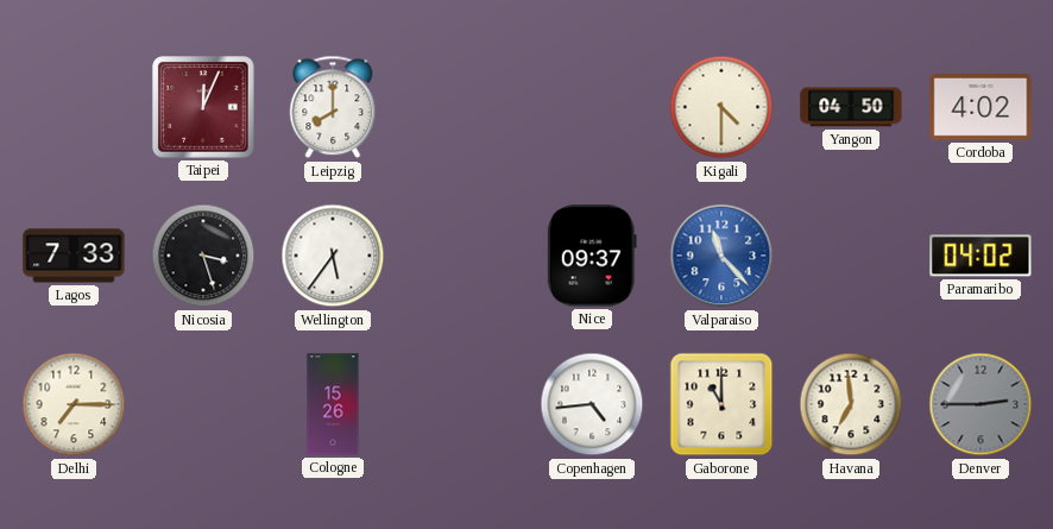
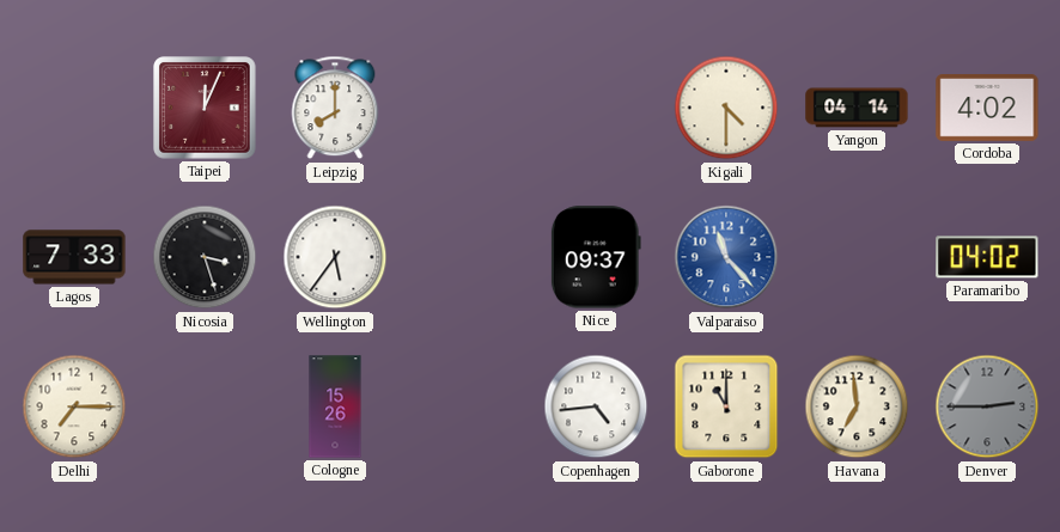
Yangon: 04:50 -> 04:14 (857, 108)
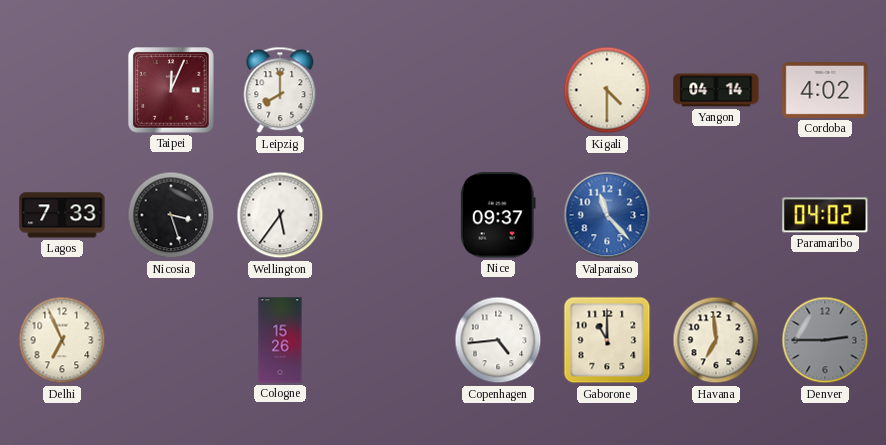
Delhi: 7:15 -> 6:56 (62, 340)
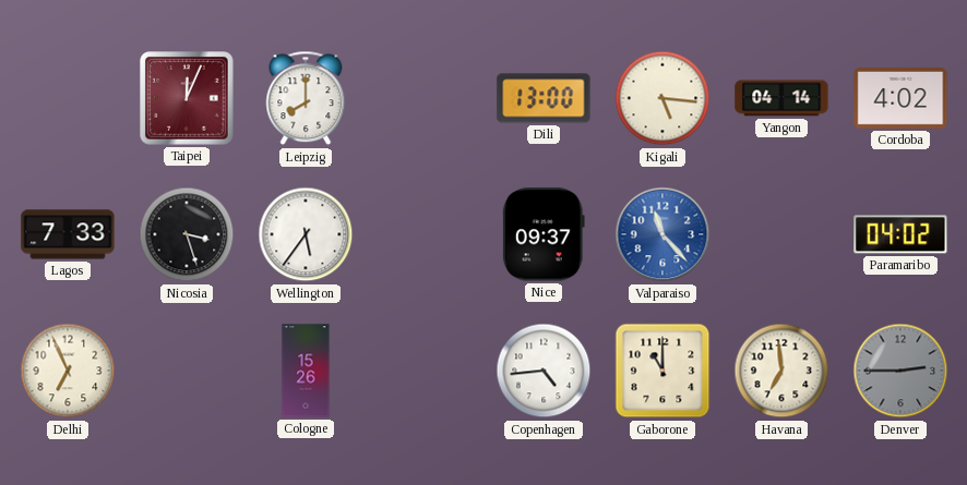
Dili: none -> 13:00 (544, 98)
Kigali: 4:30 -> 5:16 (662, 98)
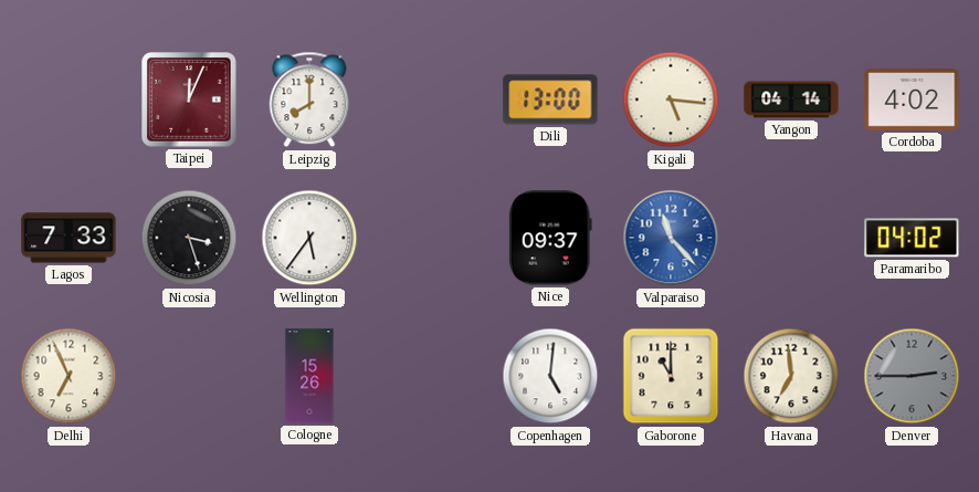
Copenhagen: 4:44 -> 5:01 (550, 376)
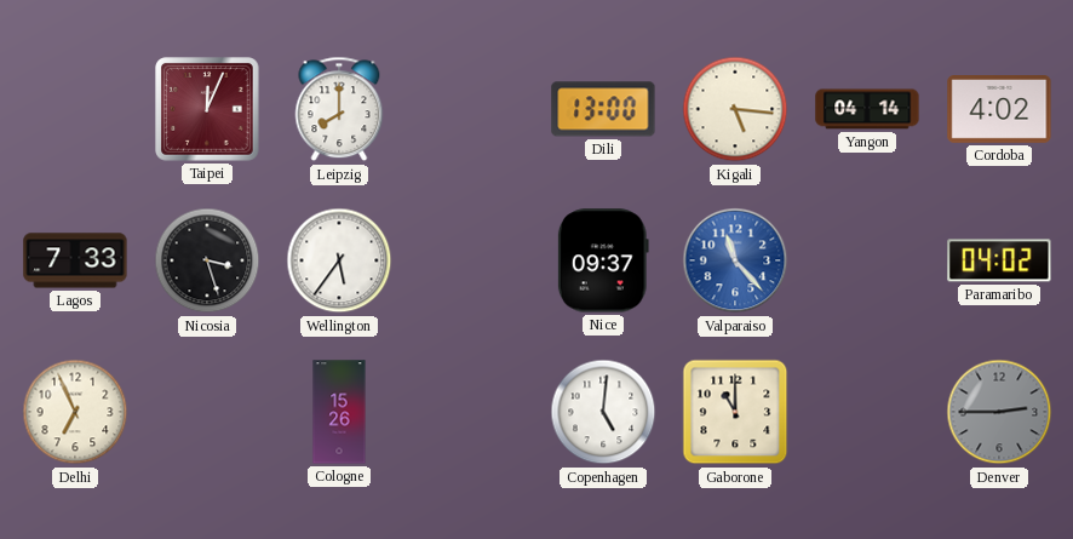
Havana: 6:59 -> none (791, 376)
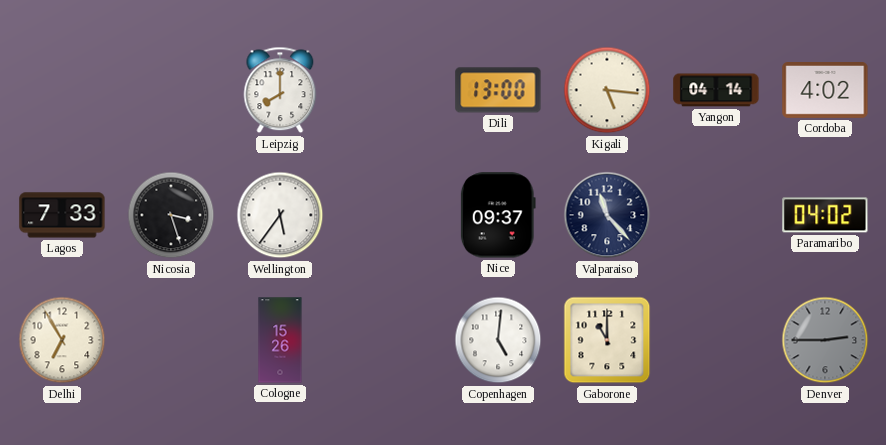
Taipei: 12:04 -> none (207, 109)
Valparaiso dial: blue -> navy (607, 215)
Delhi: 6:56 -> 6:55 (62, 340)
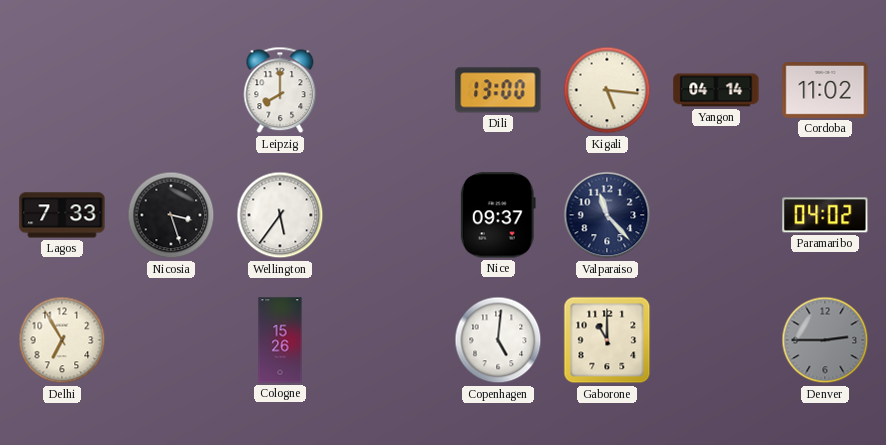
Cordoba: 4:02 -> 11:02 (825, 91)
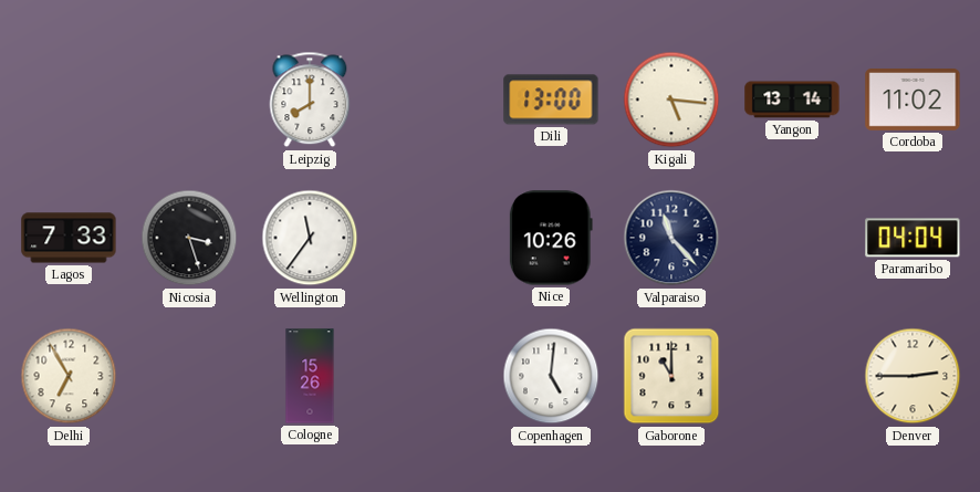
Yangon: 04:14 -> 13:14 (792, 100)
Wellington: 5:36 -> 11:36 (310, 238)
Nice: 09:37 -> 10:26 (551, 238)
Paramaribo: 04:02 -> 04:04 (913, 238)
Denver dial: grey -> cream (913, 376)
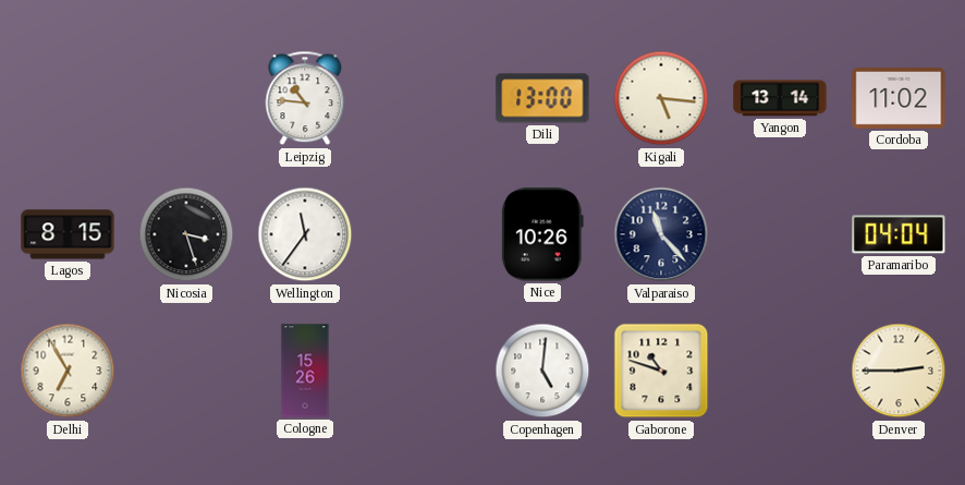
Leipzig: 8:00 -> 10:46 (305, 98)
Lagos: 7:33 -> 8:15 (68, 234)
Gaborone: 11:00 -> 10:48 (661, 371)
